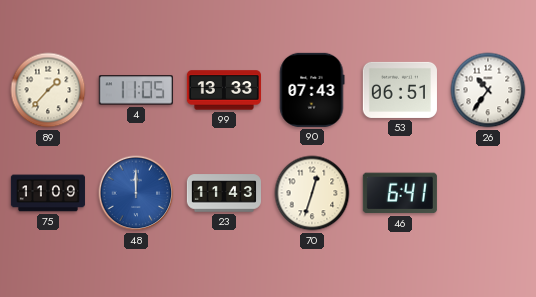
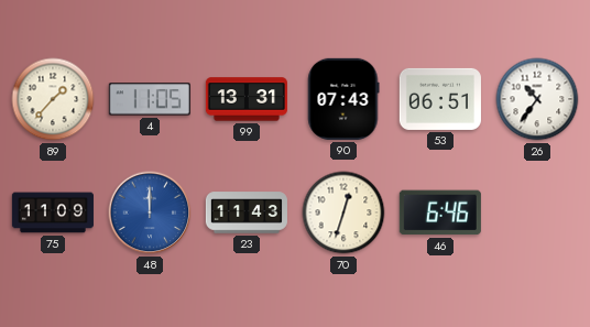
99: 13:33 -> 13:31 (247, 99)
46: 6:41 -> 6:46 (440, 212)
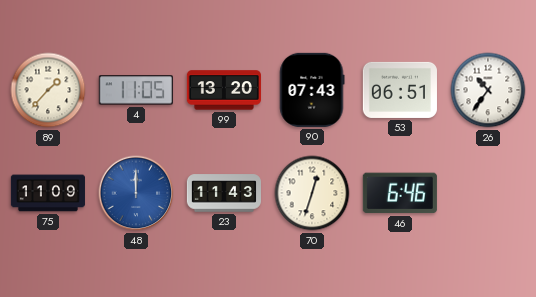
99: 13:31 -> 13:20 (224, 90)
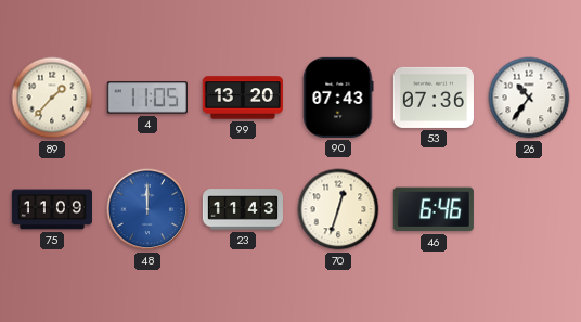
53: 06:51 -> 07:36 (434, 98)
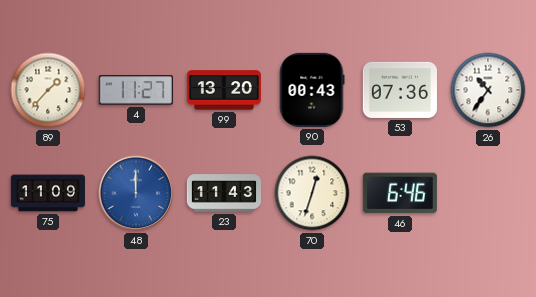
4: 11:05 -> 11:27 (136, 90)
90: 07:43 -> 00:43 (312, 90)
